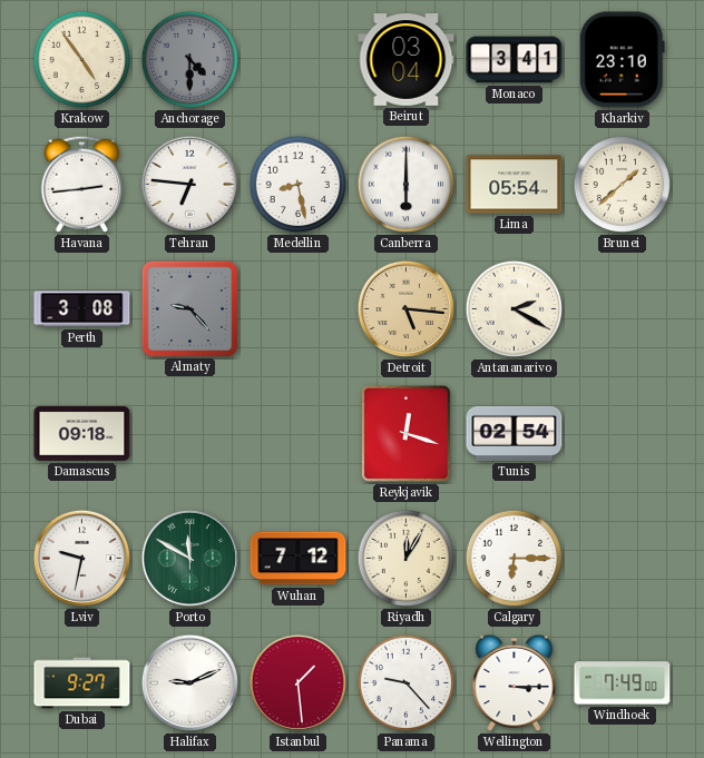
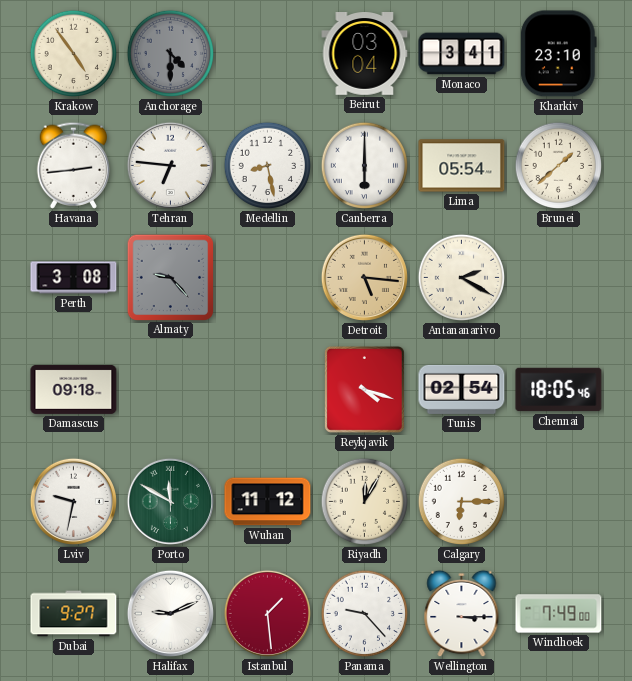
Reykjavik: 12:18 -> 4:18 (364, 389)
Chennai: none -> 18:05 (559, 390)
Wuhan: 7:12 -> 11:12 (268, 502)
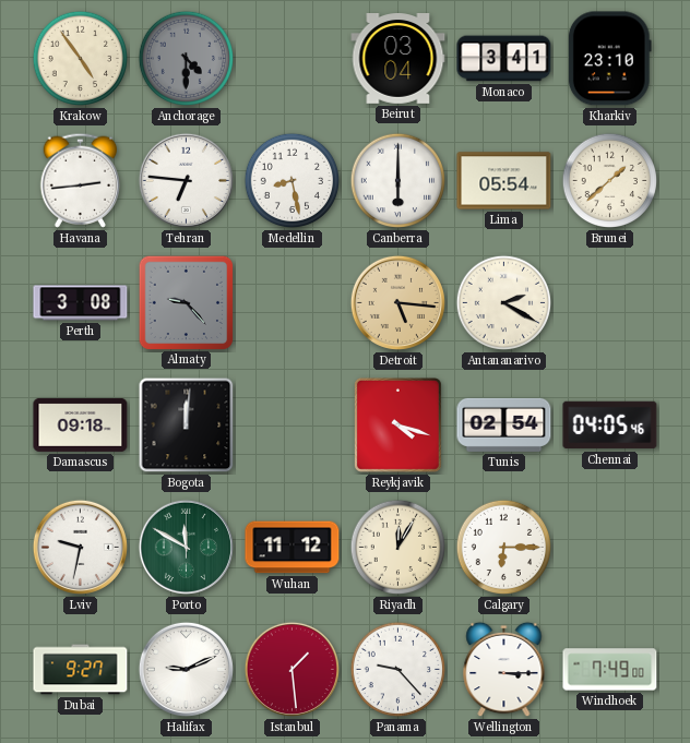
Bogota: none -> 12:01 (187, 426)
Chennai: 18:05 -> 04:05 (610, 426)
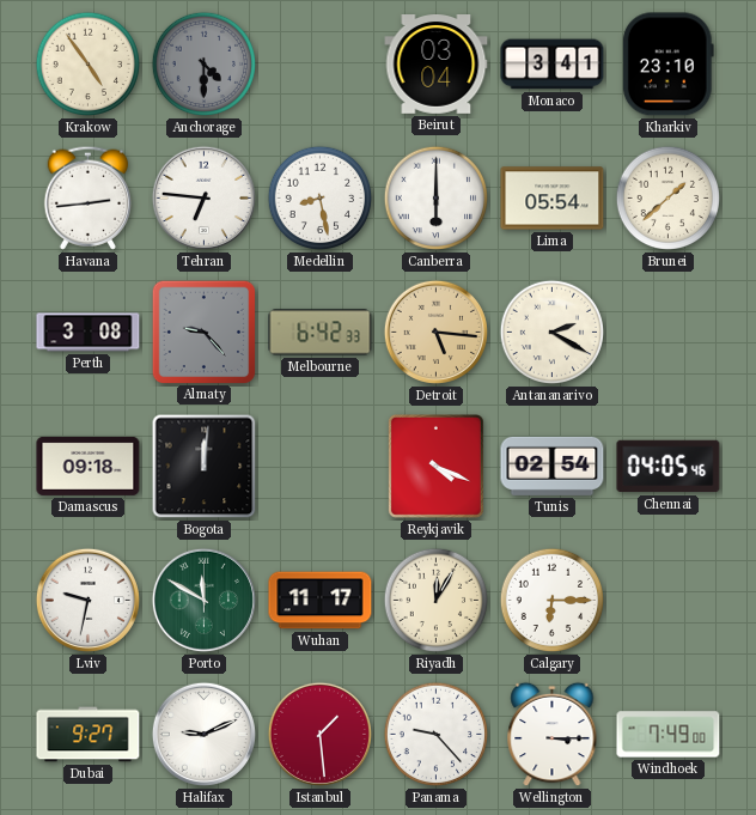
Melbourne: none -> 6:42 (321, 333)
Reykjavik: 4:18 -> 4:19 (435, 466)
Wuhan: 11:12 -> 11:17 (321, 601)
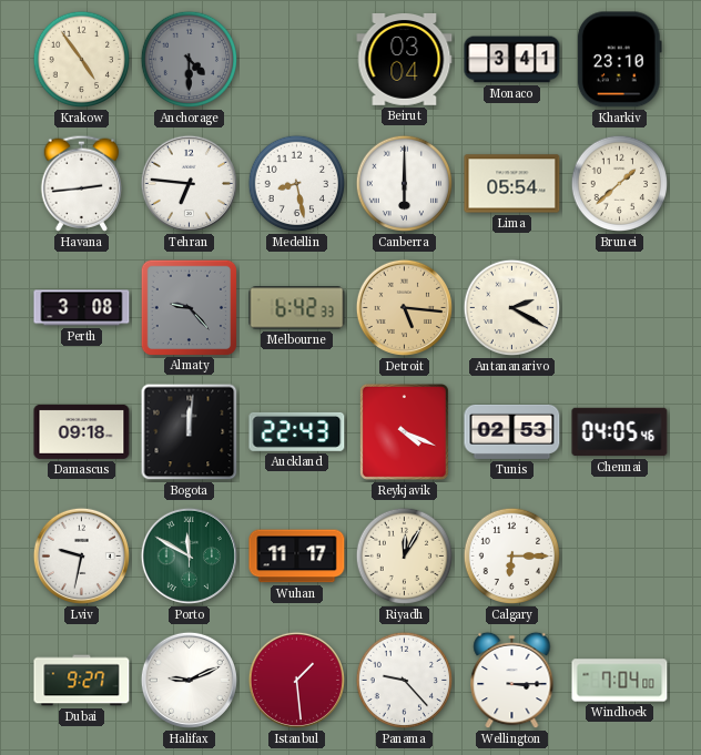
Auckland: none -> 22:43 (297, 431)
Tunis: 02:54 -> 02:53 (512, 431)
Windhoek: 7:49 -> 7:04 (620, 681)
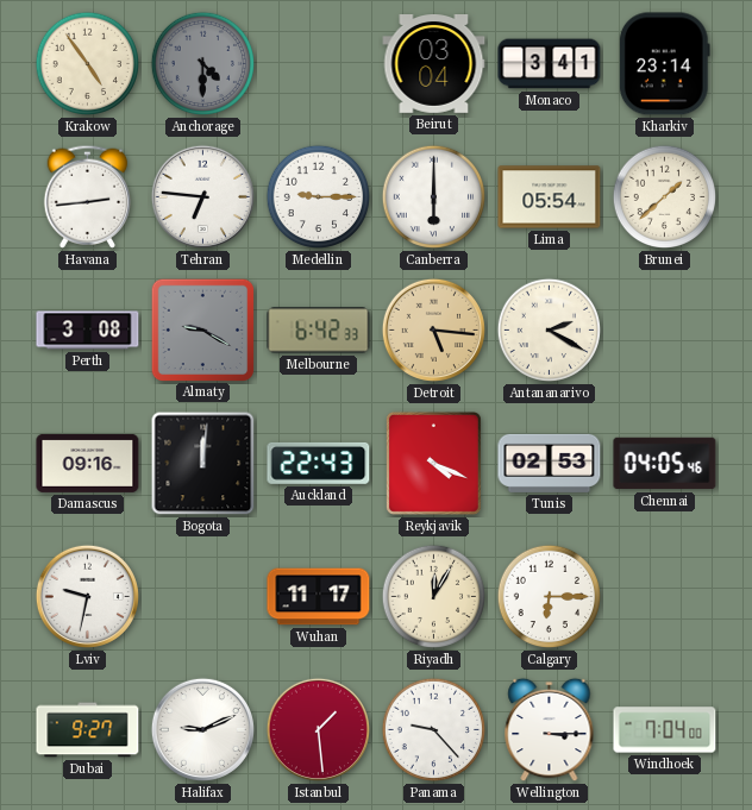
Kharkiv: 23:10 -> 23:14 (664, 64)
Medellin: 8:28 -> 9:15 (319, 197)
Almaty: 9:23 -> 9:20 (202, 329)
Damascus: 09:18 -> 09:16 (88, 463)
Porto: 11:50 -> none (189, 555)
